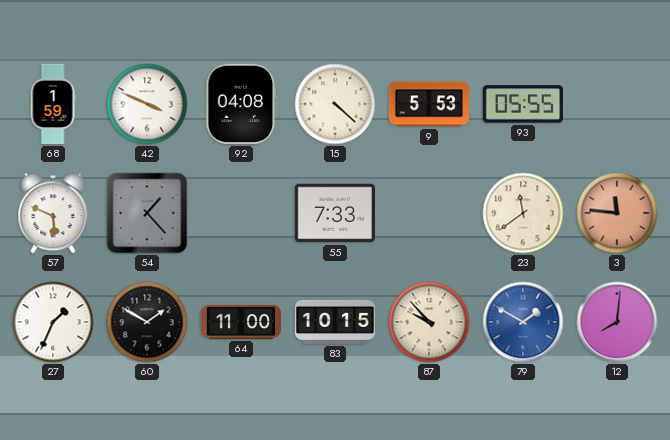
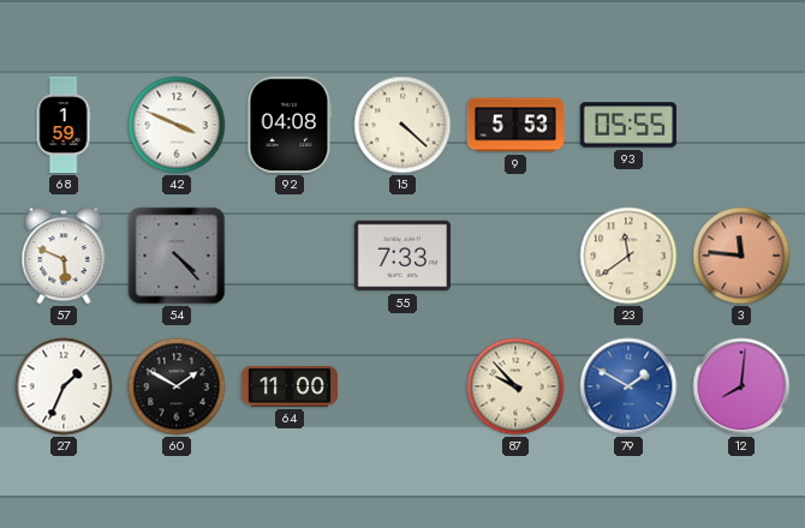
54: 1:23 -> 4:23 (177, 256)
83: 10:15 -> none (334, 322)
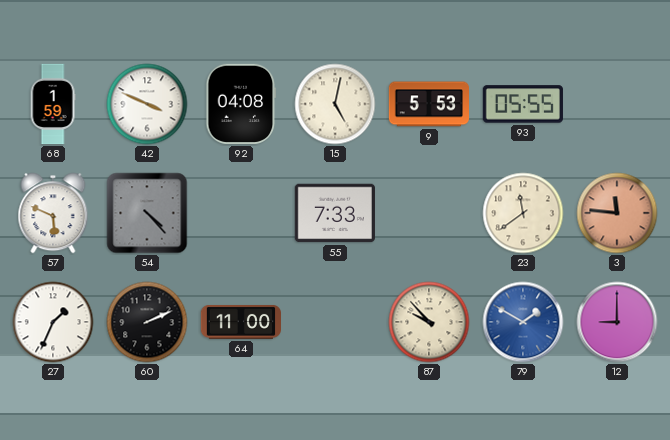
15: 4:22 -> 5:02 (335, 104)
60: 1:50 -> 2:11 (147, 322)
12: 8:01 -> 9:00 (617, 322)
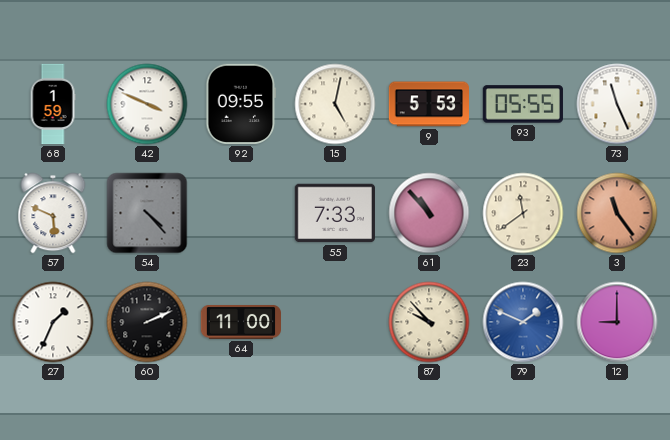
92: 04:08 -> 09:55 (241, 104)
73: none -> 11:26 (617, 104)
61: none -> 10:53 (429, 213)
3: 11:46 -> 11:24 (617, 213)
79: 1:50 -> 1:49 (523, 322)
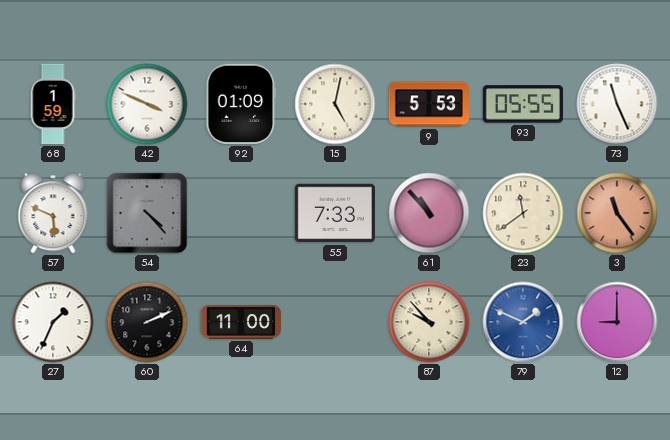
92: 09:55 -> 01:09 (241, 104)
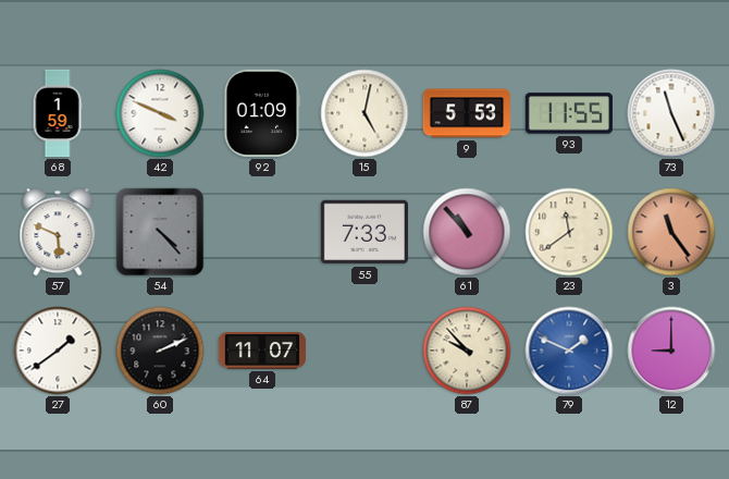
93: 05:55 -> 11:55 (569, 113)
27: 1:34 -> 1:39 (58, 351)
64: 11:00 -> 11:07 (261, 351)
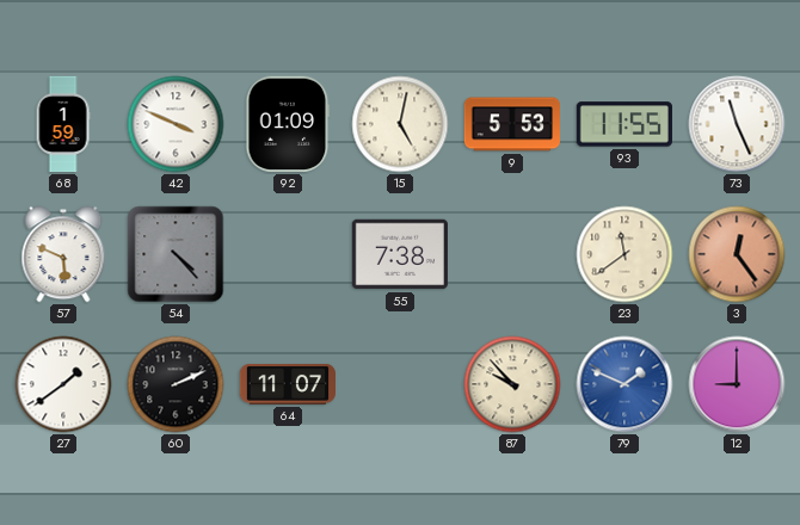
55: 7:33 -> 7:38 (400, 254)
61: 10:53 -> none (467, 232)
3: 11:24 -> 12:24 (737, 254)
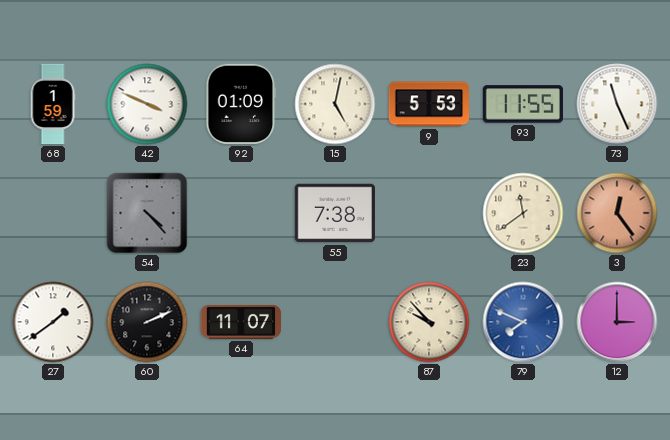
57: 5:49 -> none (63, 254)
79: 1:49 -> 7:49 (523, 322)
12: 9:00 -> 3:00 (617, 322)
